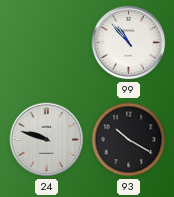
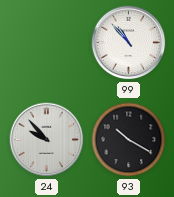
24: 9:48 -> 9:53 (47, 140)
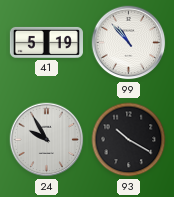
41: none -> 5:19 (46, 42)
24: 9:53 -> 9:55 (47, 140)
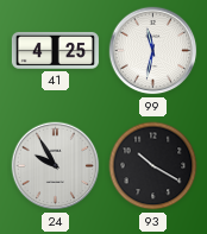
41: 5:19 -> 4:25 (55, 50)
99: 10:53 -> 11:32 (153, 51)
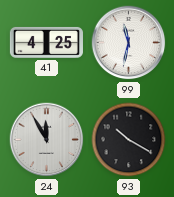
24: 9:55 -> 11:55 (47, 140)
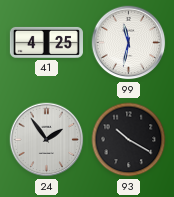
24: 11:55 -> 1:54 (47, 140)
